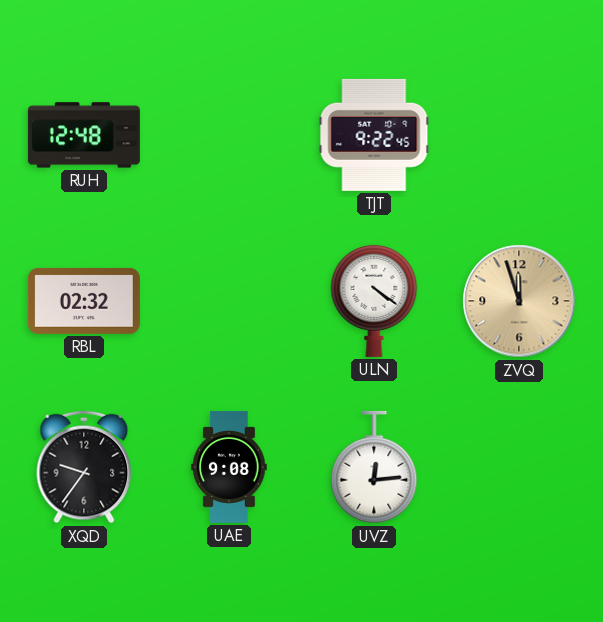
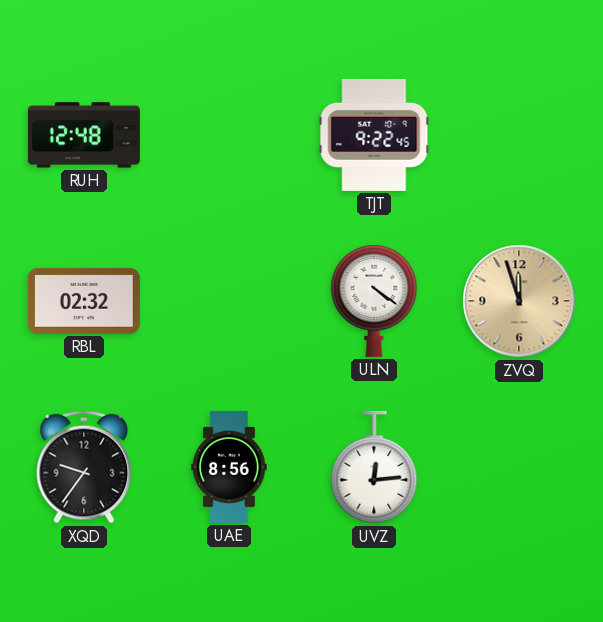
UAE: 9:08 -> 8:56 (229, 467)
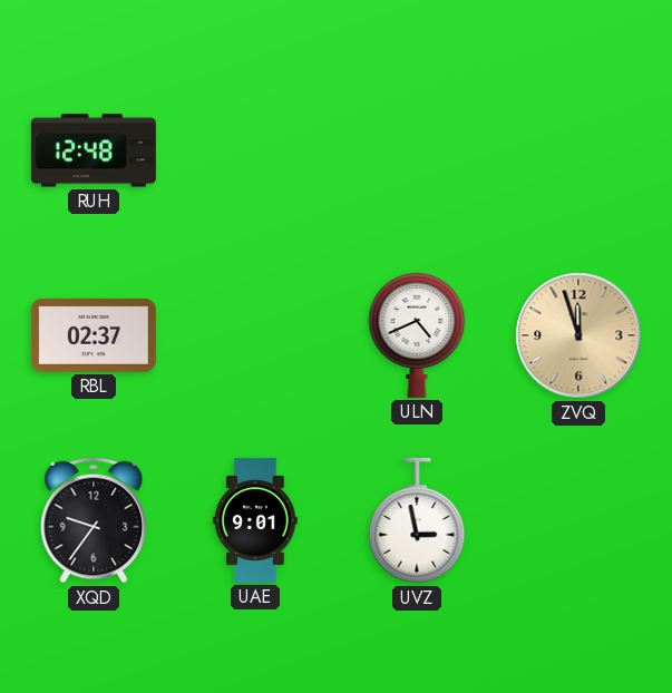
TJT: 9:22 -> none (374, 135)
RBL: 02:32 -> 02:37 (94, 335)
ULN: 4:21 -> 4:41 (417, 334)
UAE: 8:56 -> 9:01 (255, 520)
UVZ: 12:14 -> 2:58 (417, 520)
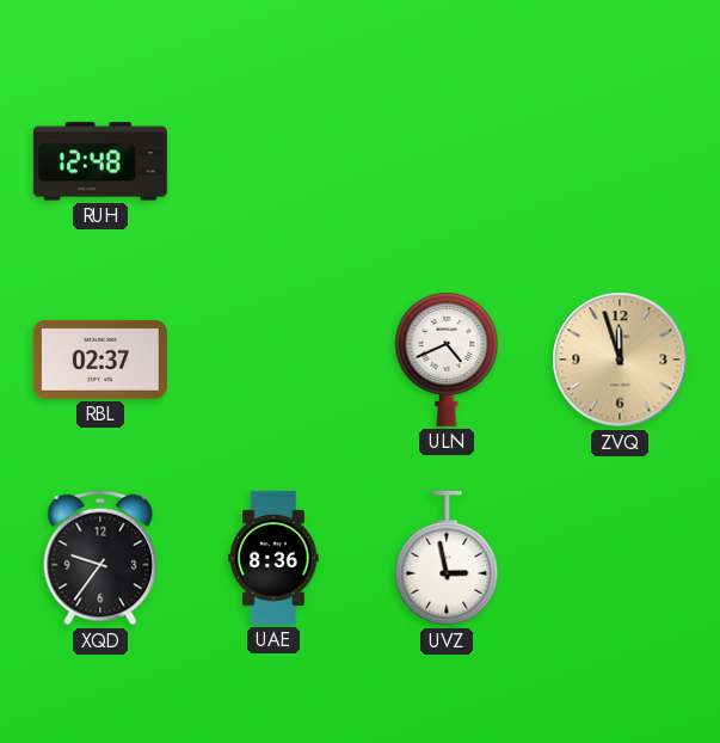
UAE: 9:01 -> 8:36 (273, 558)
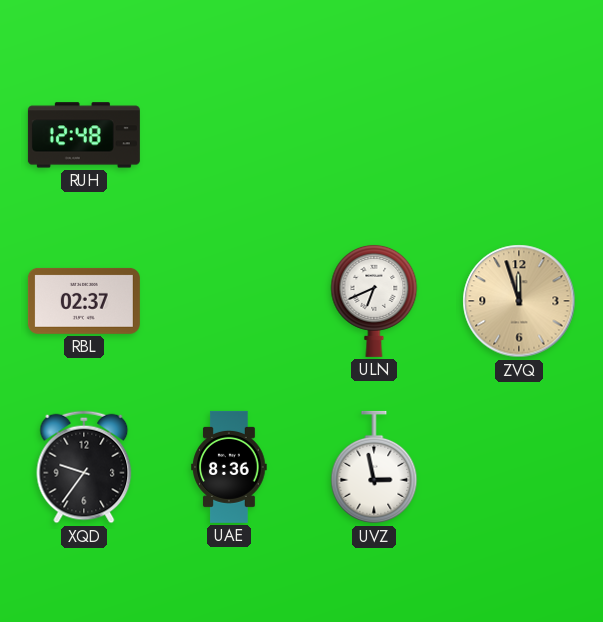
ULN: 4:41 -> 6:41 (374, 300)
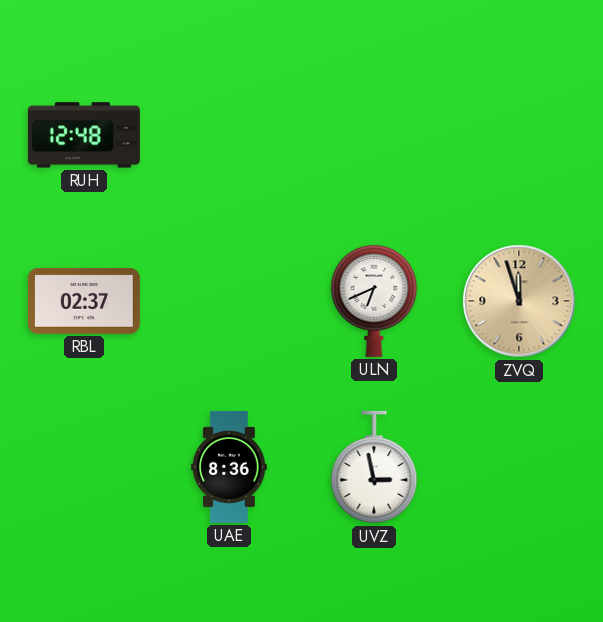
XQD: 9:36 -> none (84, 467)
